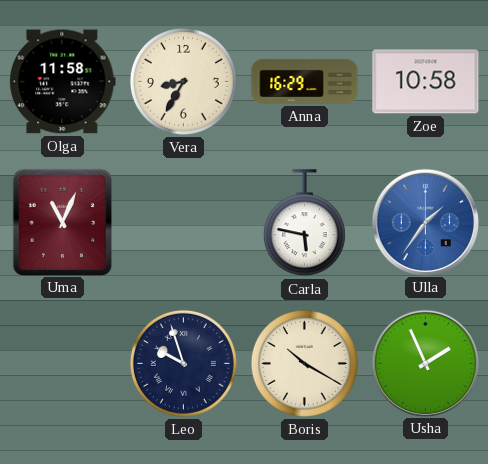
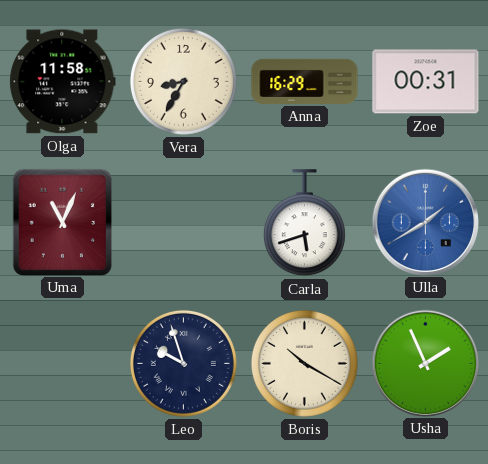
Zoe: 10:58 -> 00:31 (426, 82)
Carla: 5:47 -> 5:42 (304, 223)
Ulla: 1:36 -> 1:40 (425, 222)
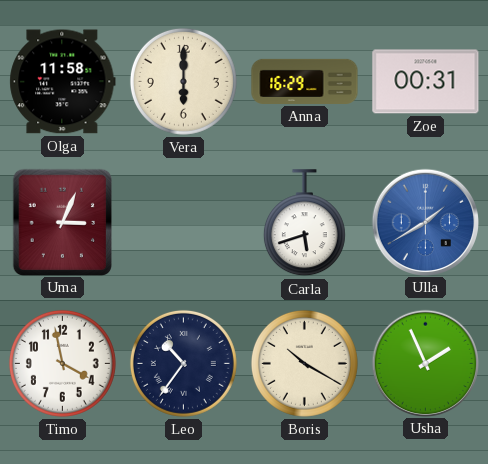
Vera: 8:35 -> 6:00 (183, 81)
Uma: 11:04 -> 3:04 (62, 222)
Timo: none -> 3:58 (62, 363)
Leo: 9:57 -> 10:36 (183, 363)
